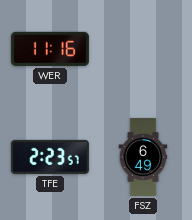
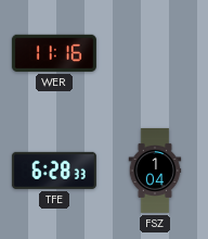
TFE: 2:23 -> 6:28 (54, 171)
FSZ: 6:49 -> 1:04 (155, 171)
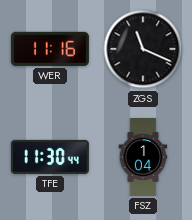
ZGS: none -> 11:19 (143, 49)
TFE: 6:28 -> 11:30 (50, 157)
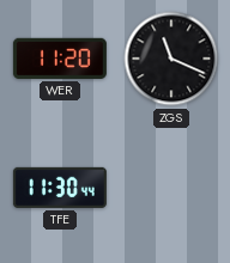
WER: 11:16 -> 11:20 (60, 59)
FSZ: 1:04 -> none (143, 157)
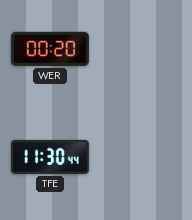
WER: 11:20 -> 00:20 (50, 49)
ZGS: 11:19 -> none (171, 59)
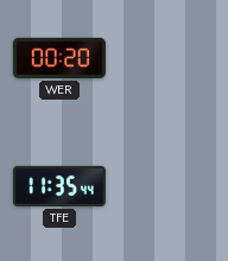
TFE: 11:30 -> 11:35 (59, 186)
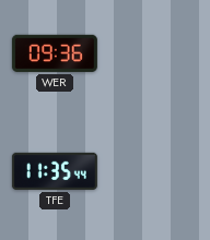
WER: 00:20 -> 09:36 (55, 53)
